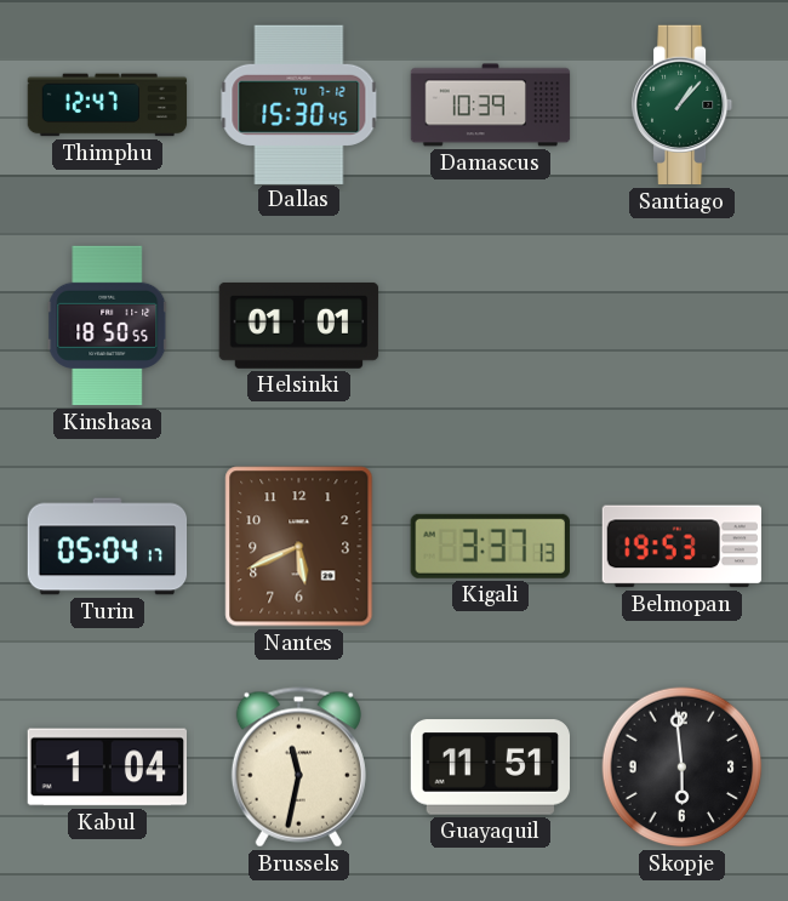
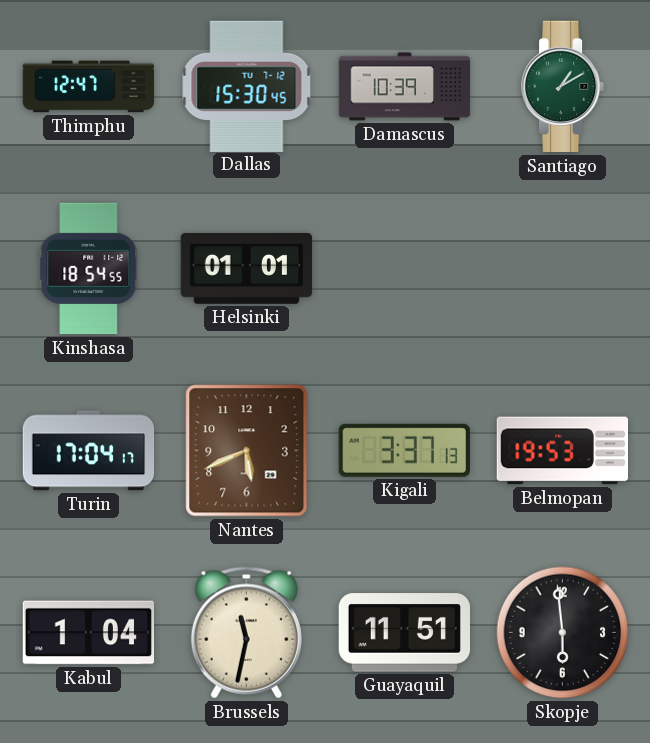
Santiago: 1:07 -> 1:10 (564, 87)
Kinshasa: 18:50 -> 18:54 (89, 269)
Turin: 05:04 -> 17:04 (89, 451)
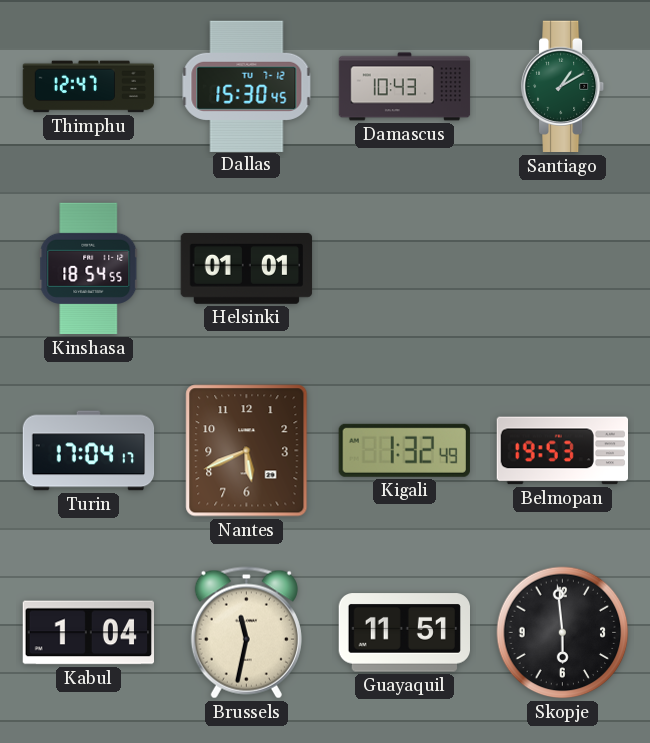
Damascus: 10:39 -> 10:43 (405, 87)
Kigali: 3:37 -> 1:32 (404, 450)
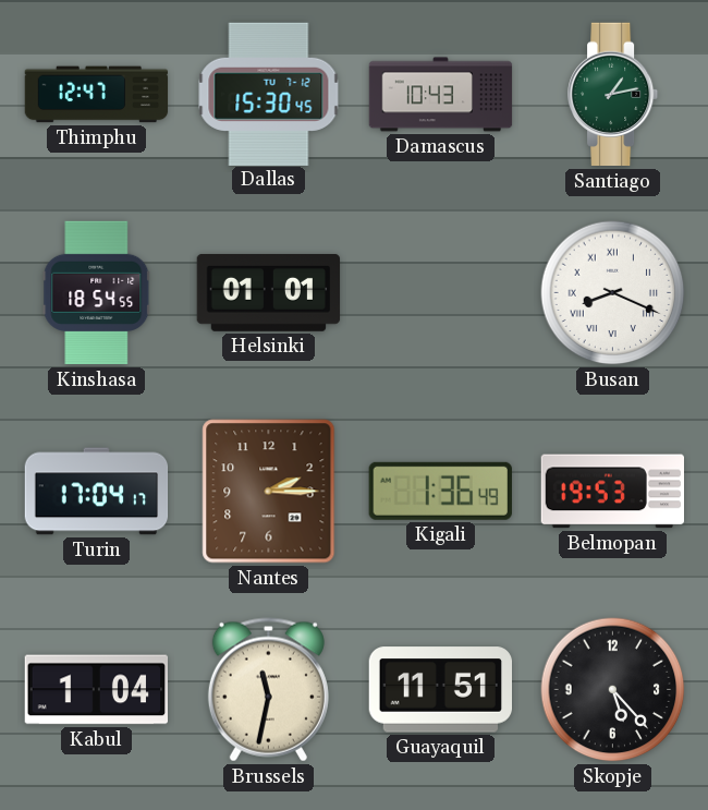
Santiago: 1:10 -> 1:13 (614, 95)
Busan: none -> 8:19 (613, 293)
Nantes: 5:41 -> 2:15 (269, 492)
Kigali: 1:32 -> 1:36 (440, 491)
Skopje: 5:59 -> 5:23 (613, 690)
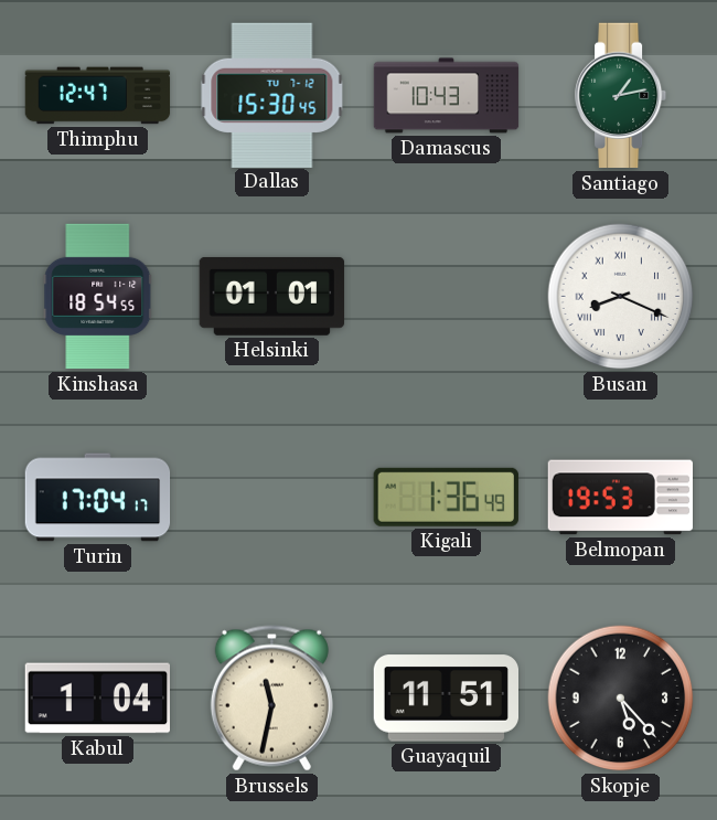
Nantes: 2:15 -> none (269, 492)
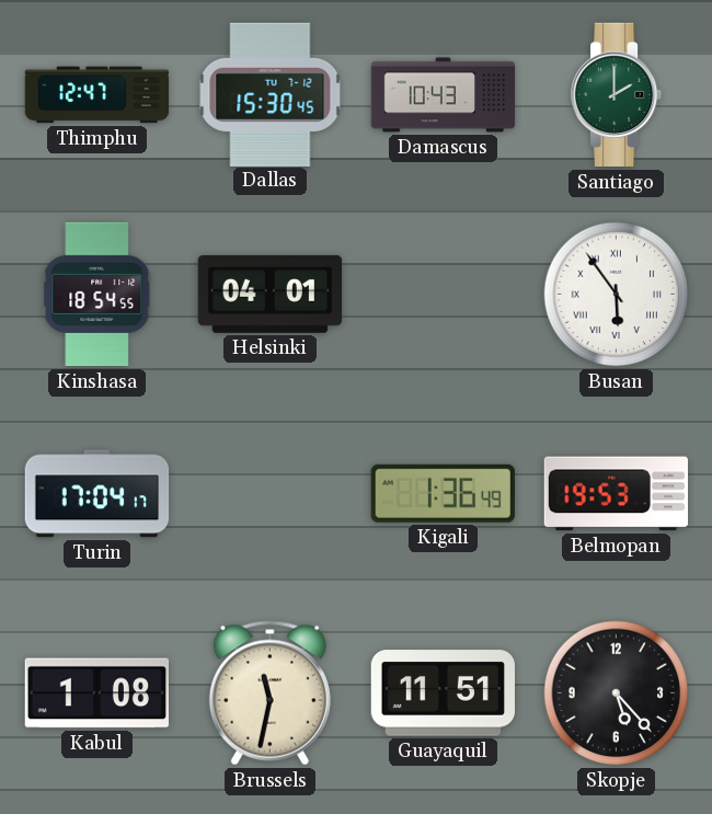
Santiago: 1:13 -> 2:00 (618, 95)
Helsinki: 01:01 -> 04:01 (271, 294)
Busan: 8:19 -> 5:54 (617, 295)
Kabul: 1:04 -> 1:08 (96, 693)
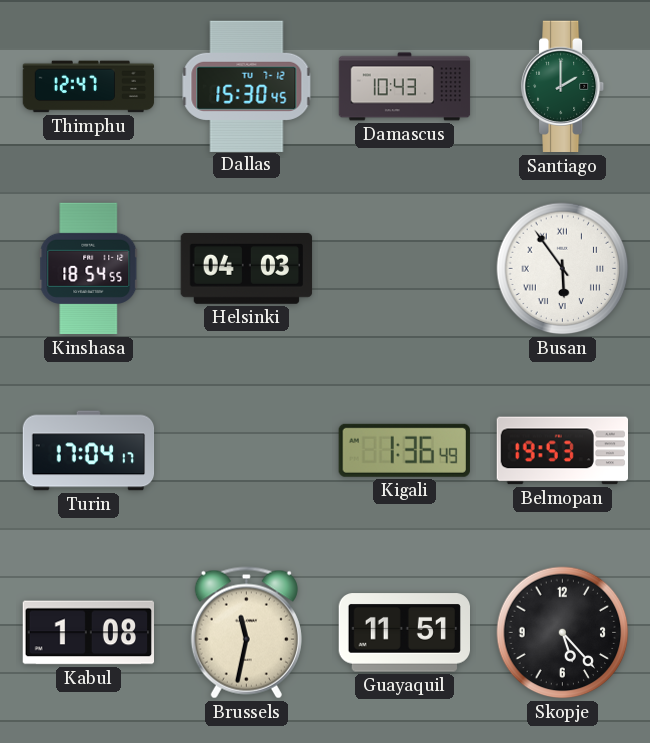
Helsinki: 04:01 -> 04:03 (247, 268)
